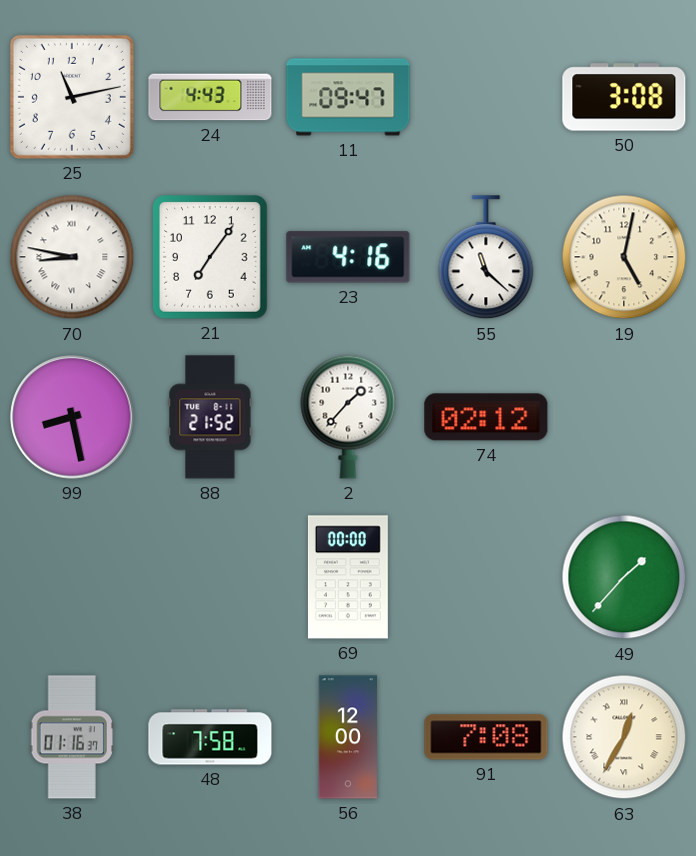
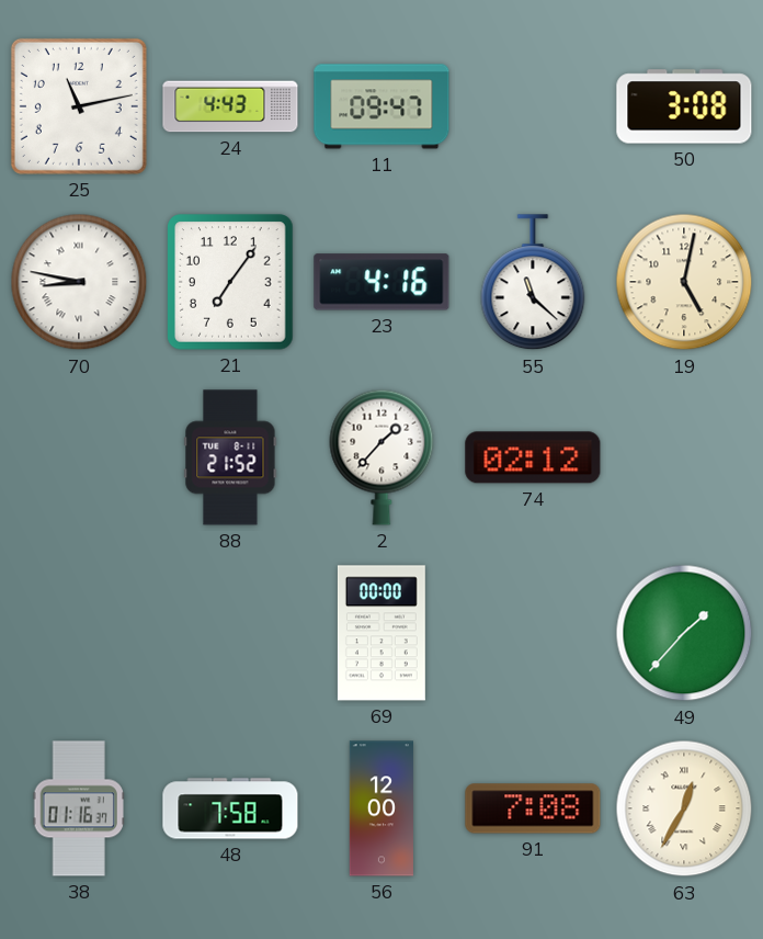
99: 8:28 -> none (72, 417)
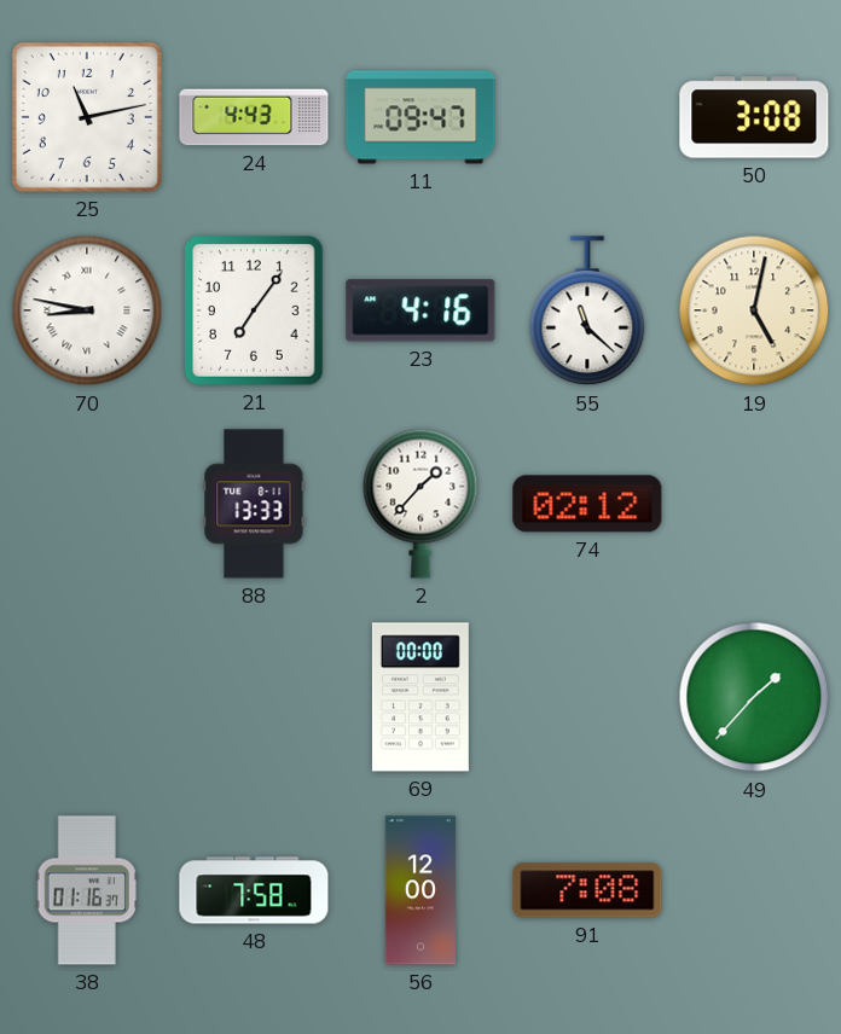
88: 21:52 -> 13:33 (254, 504)
63: 12:35 -> none (684, 808)
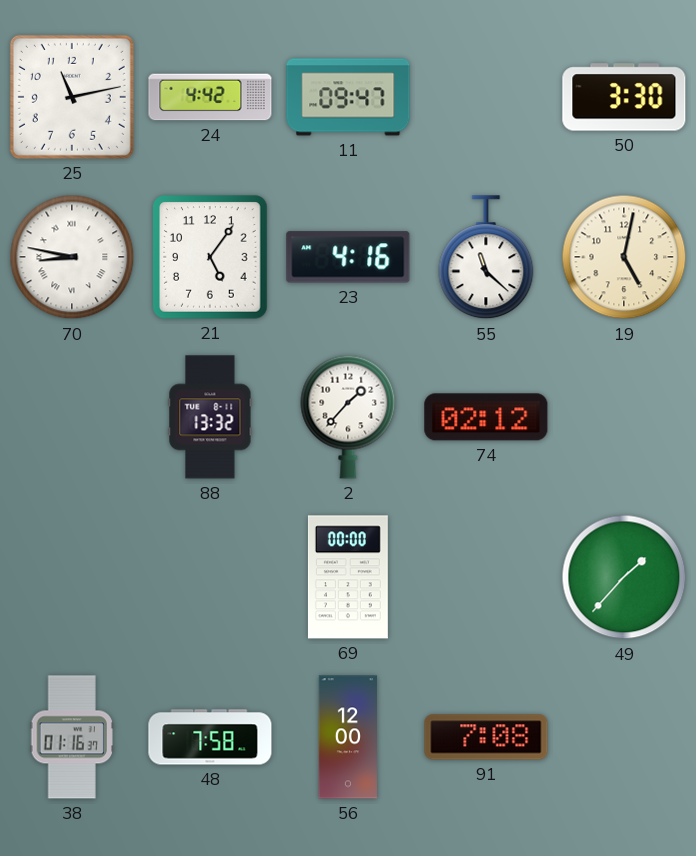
24: 4:43 -> 4:42 (210, 97)
50: 3:08 -> 3:30 (624, 97)
21: 7:06 -> 5:06 (210, 257)
88: 13:33 -> 13:32 (210, 417)
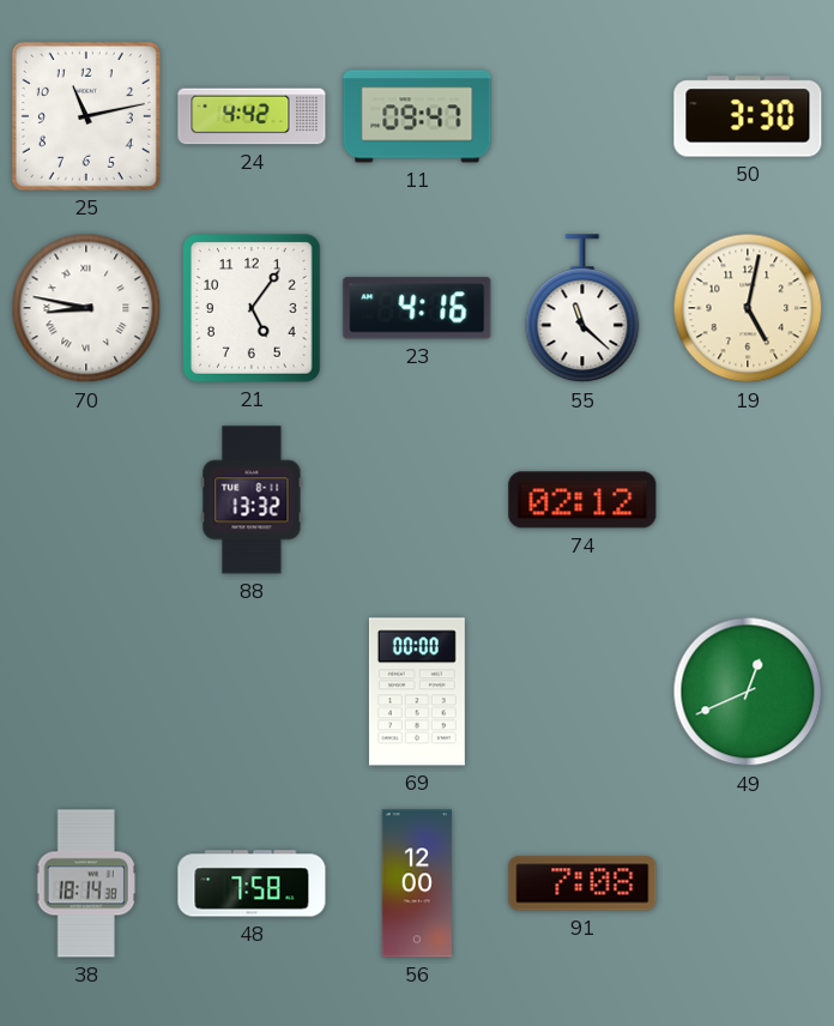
2: 1:37 -> none (348, 417)
49: 1:37 -> 12:41 (748, 692)
38: 01:16 -> 18:14 (86, 883)
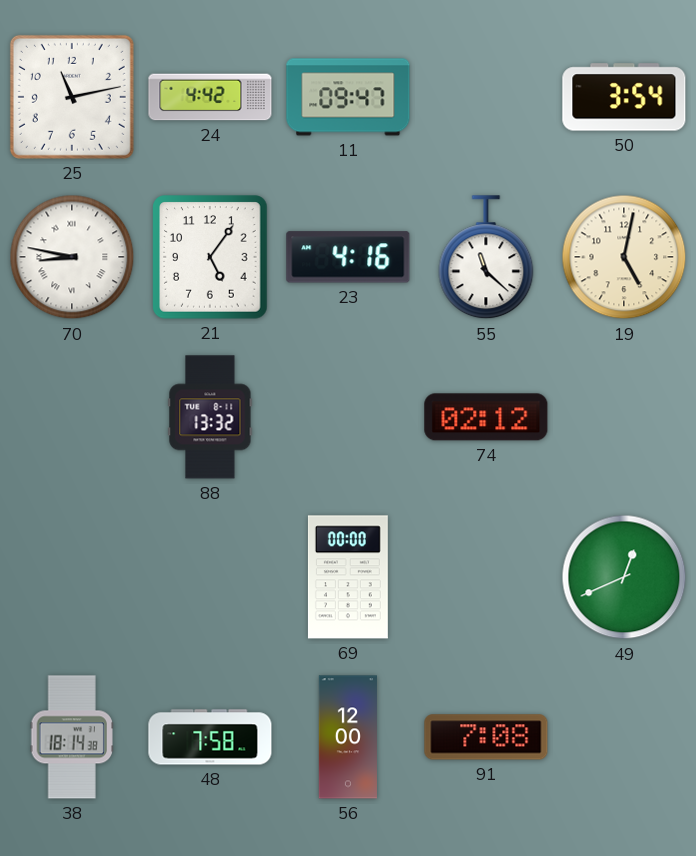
50: 3:30 -> 3:54 (624, 97)
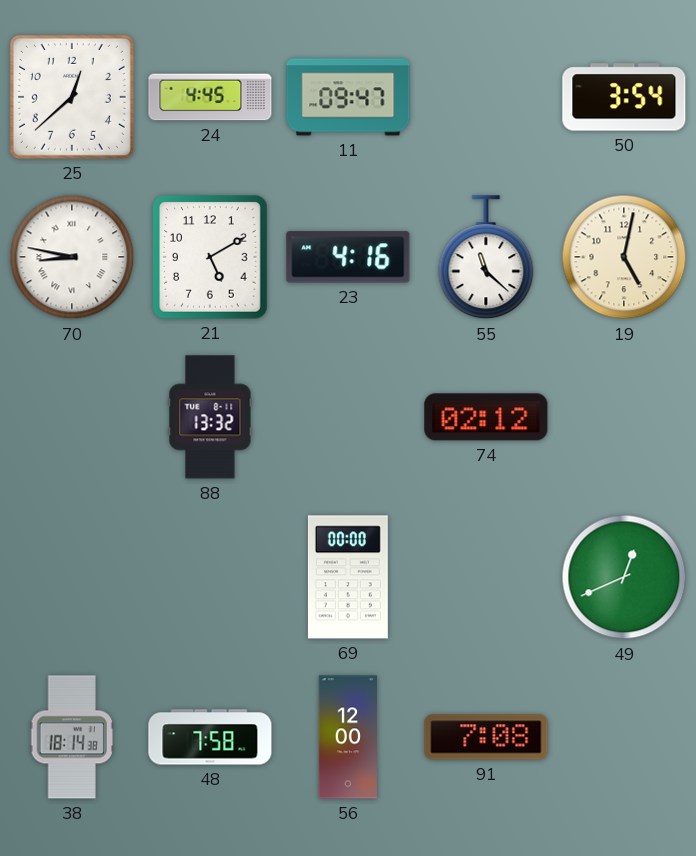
25: 11:13 -> 12:38 (72, 97)
24: 4:42 -> 4:45 (210, 97)
21: 5:06 -> 5:10 (210, 257)
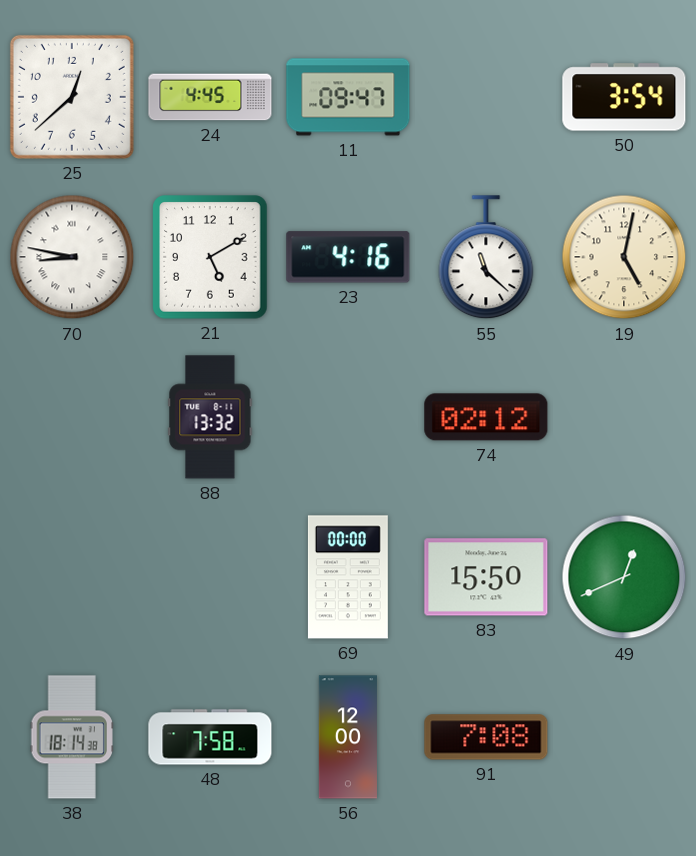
83: none -> 15:50 (486, 577)
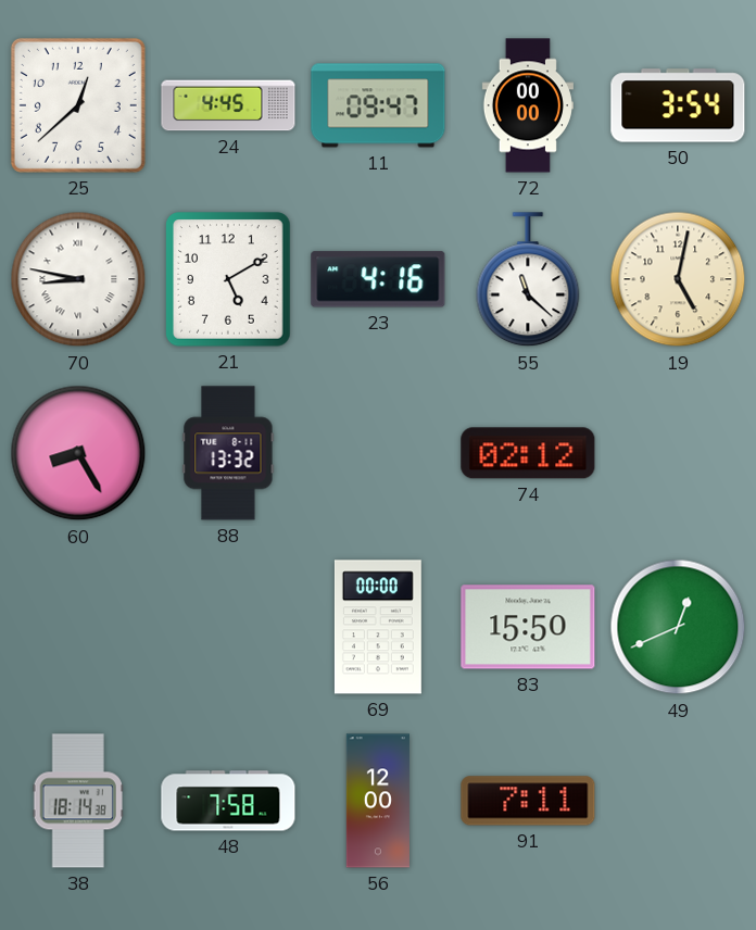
72: none -> 00:00 (528, 105)
60: none -> 8:25 (78, 453)
91: 7:08 -> 7:11 (528, 801)
